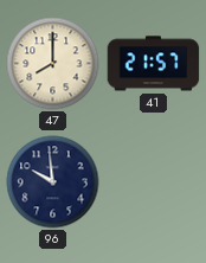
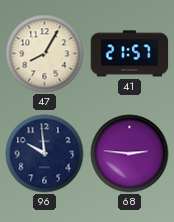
47: 8:00 -> 8:05 (45, 54)
68: none -> 2:46 (130, 154)
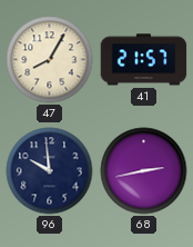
68: 2:46 -> 2:43 (144, 171)
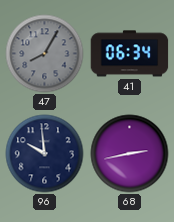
47 dial: cream -> grey (45, 54)
41: 21:57 -> 06:34 (130, 54)
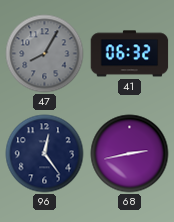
41: 06:34 -> 06:32 (130, 54)
96: 9:59 -> 12:24 (45, 154)
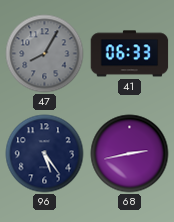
41: 06:32 -> 06:33 (130, 54)
96: 12:24 -> 5:24 (45, 154)
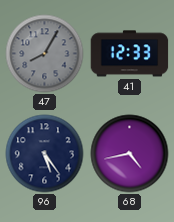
41: 06:33 -> 12:33 (130, 54)
68: 2:43 -> 4:43 (130, 154)
